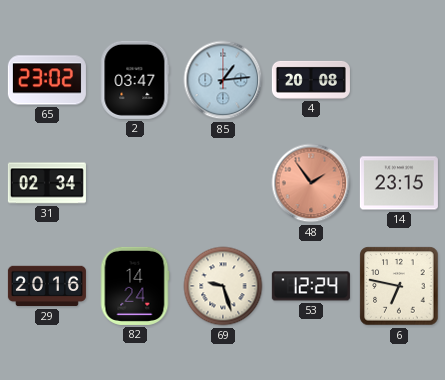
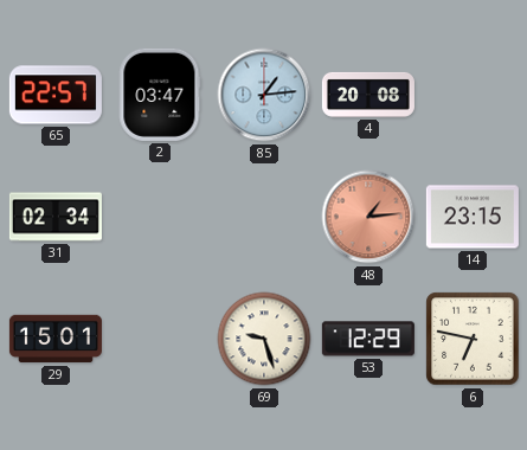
65: 23:02 -> 22:57 (56, 95)
48: 1:54 -> 1:14 (368, 217)
29: 20:16 -> 15:01 (56, 339)
82: 14:24 -> none (135, 286)
53: 12:24 -> 12:29 (368, 339)
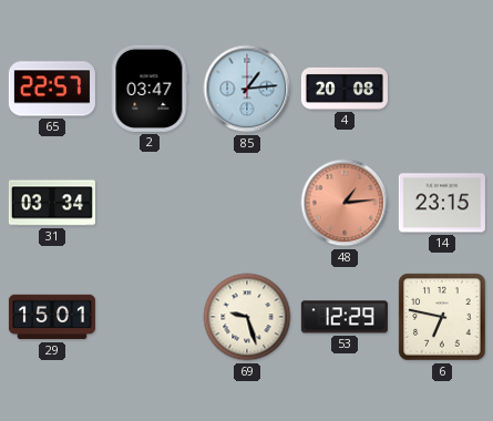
31: 02:34 -> 03:34 (52, 203)
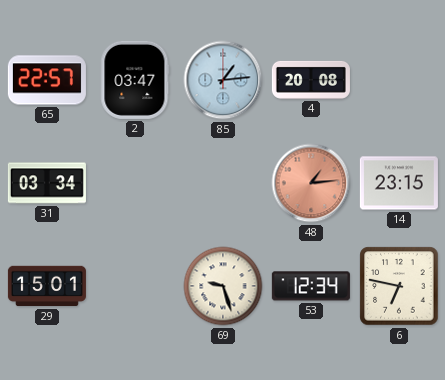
53: 12:29 -> 12:34 (311, 286)
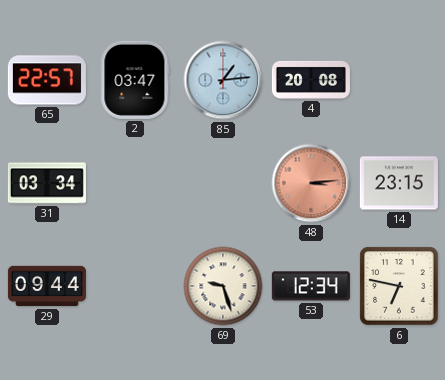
48: 1:14 -> 3:14 (311, 183)
29: 15:01 -> 09:44 (47, 286)
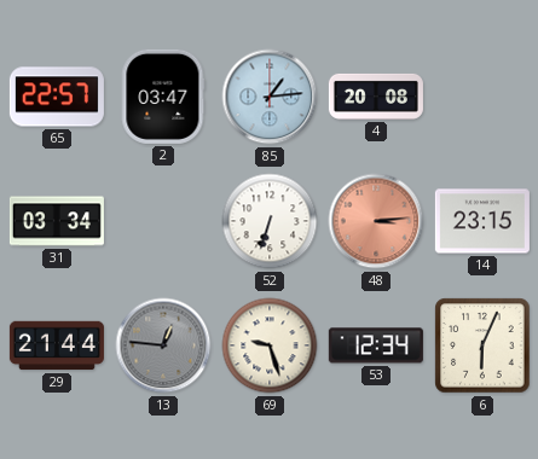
52: none -> 6:33 (270, 221)
29: 09:44 -> 21:44 (57, 345)
13: none -> 12:46 (163, 345)
6: 6:47 -> 6:04 (482, 345)
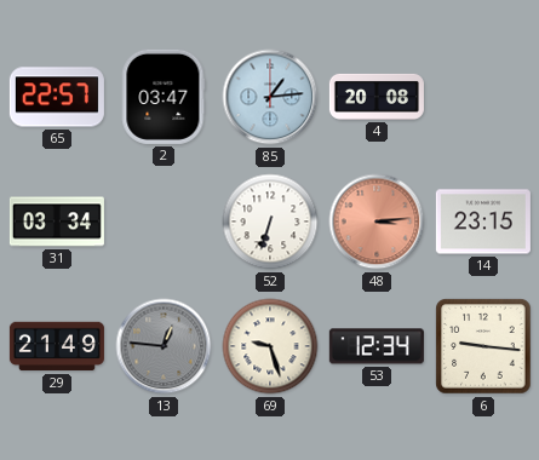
29: 21:44 -> 21:49 (57, 346)
6: 6:04 -> 9:16 (483, 346)
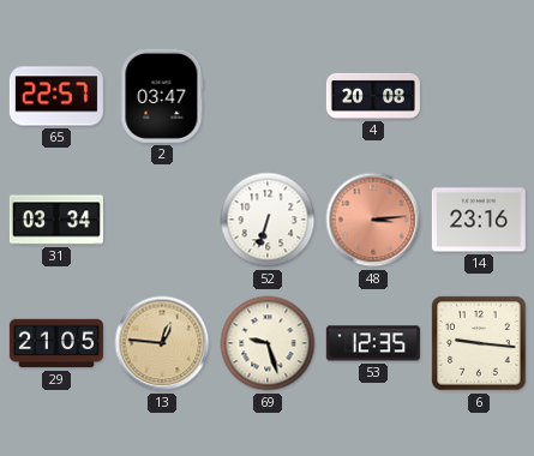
85: 1:14 -> none (270, 97)
14: 23:15 -> 23:16 (479, 220)
29: 21:49 -> 21:05 (56, 343)
13 dial: grey -> champagne (162, 343)
53: 12:34 -> 12:35 (373, 343)
